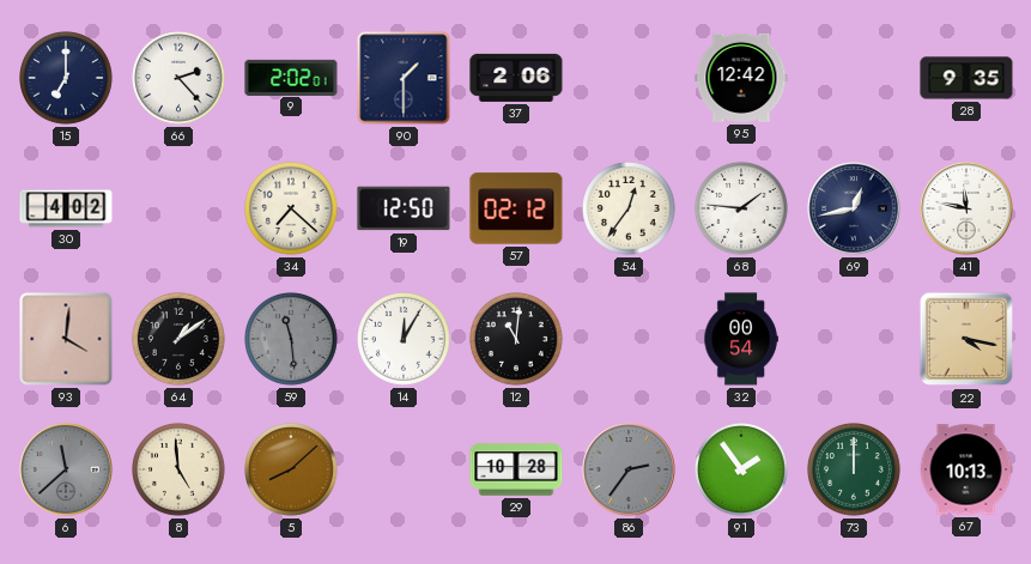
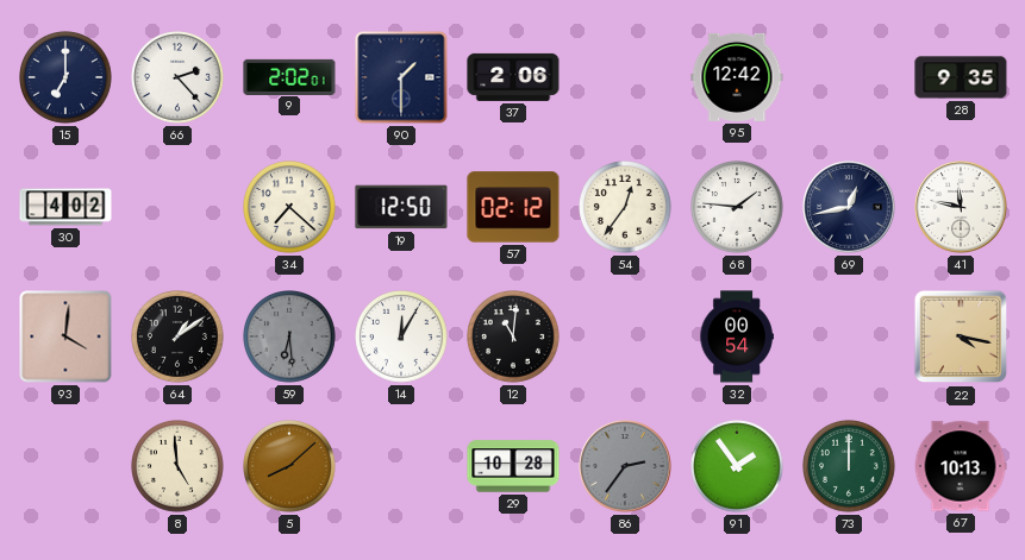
59: 11:29 -> 6:29 (290, 338)
6: 11:38 -> none (66, 469)
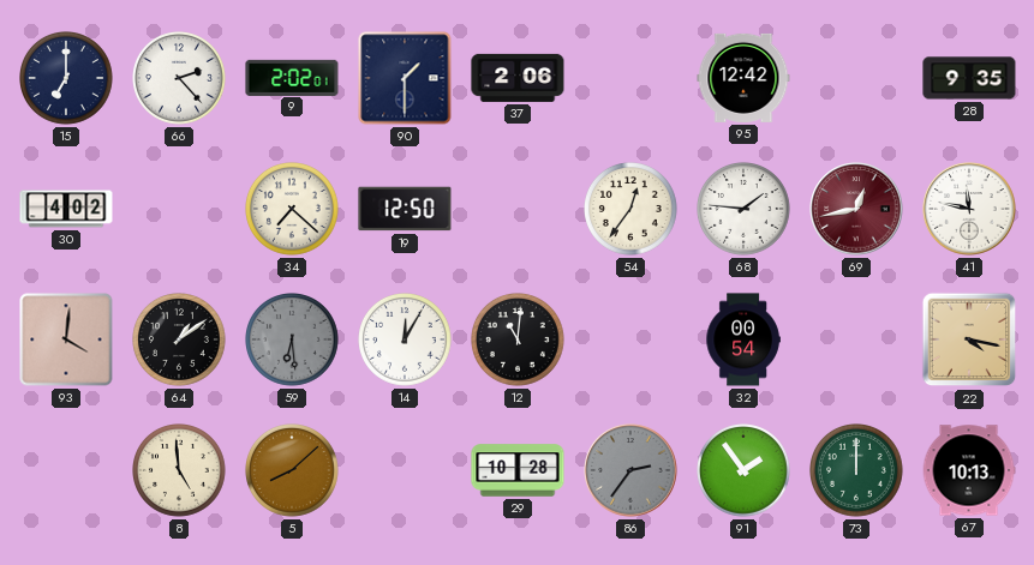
57: 02:12 -> none (513, 207)
69 dial: navy -> burgundy (856, 209)
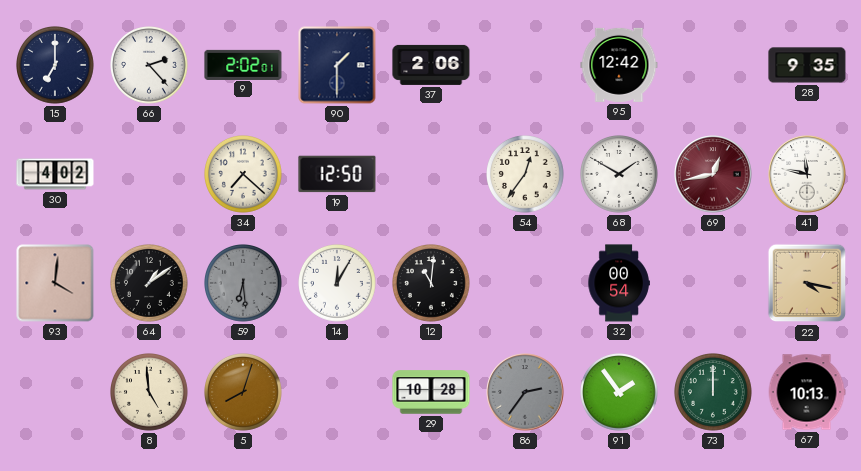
68: 1:46 -> 1:50 (620, 175)
5: 8:08 -> 8:03 (244, 393)
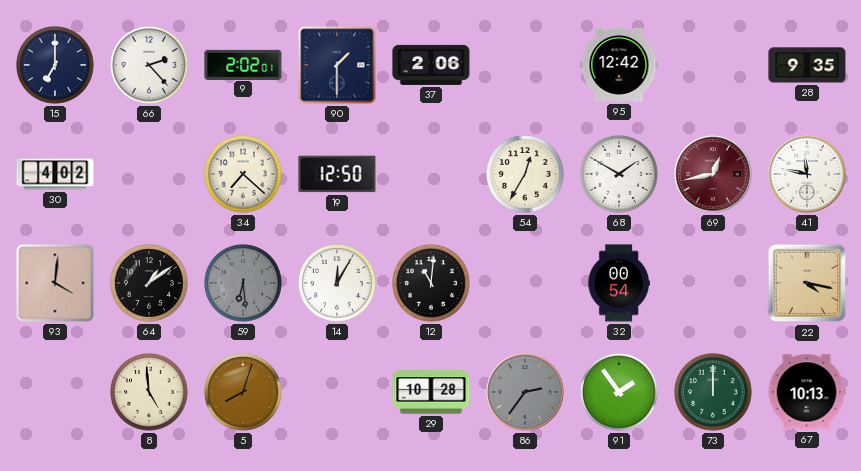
54: 12:36 -> 12:35 (526, 175)
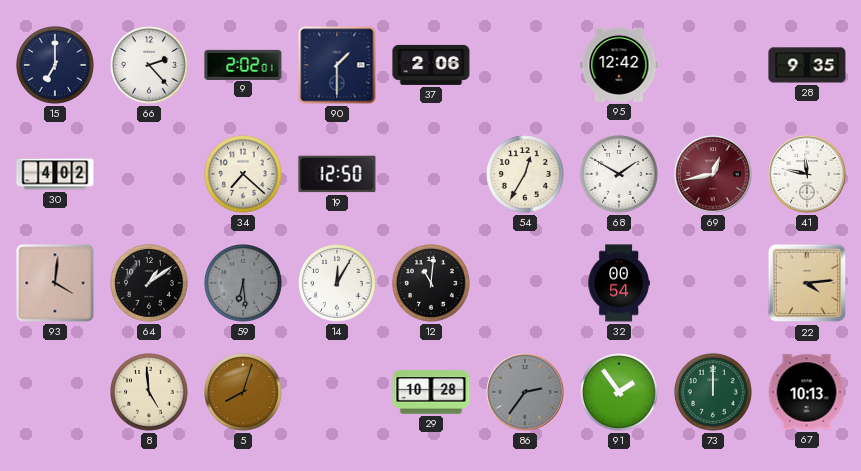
22: 4:17 -> 4:14 (807, 283)
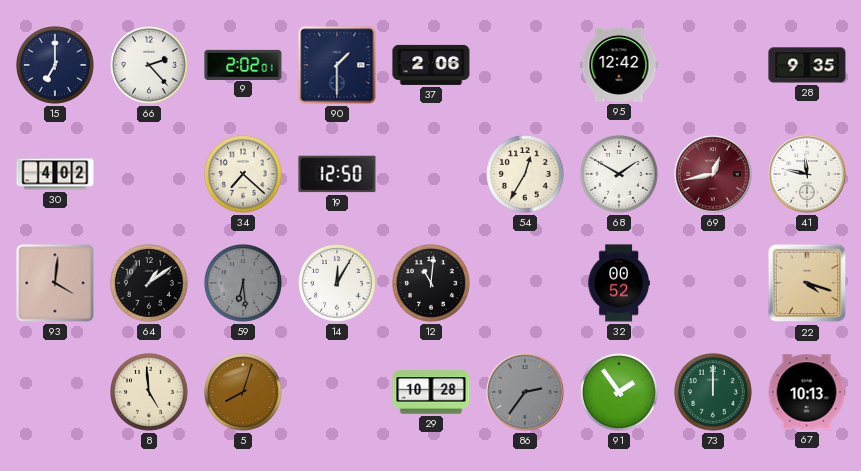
32: 00:54 -> 00:52 (619, 283)
22: 4:14 -> 4:18 (807, 283)
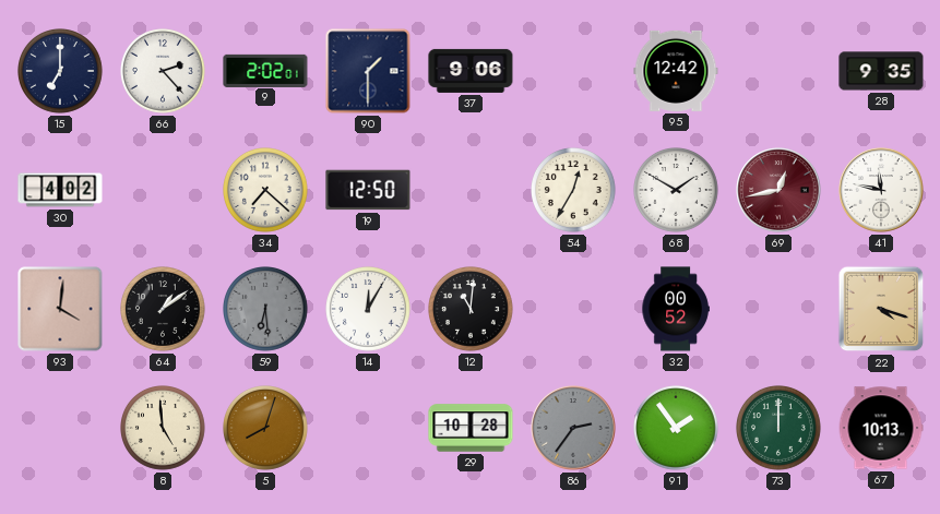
37: 2:06 -> 9:06 (471, 71)
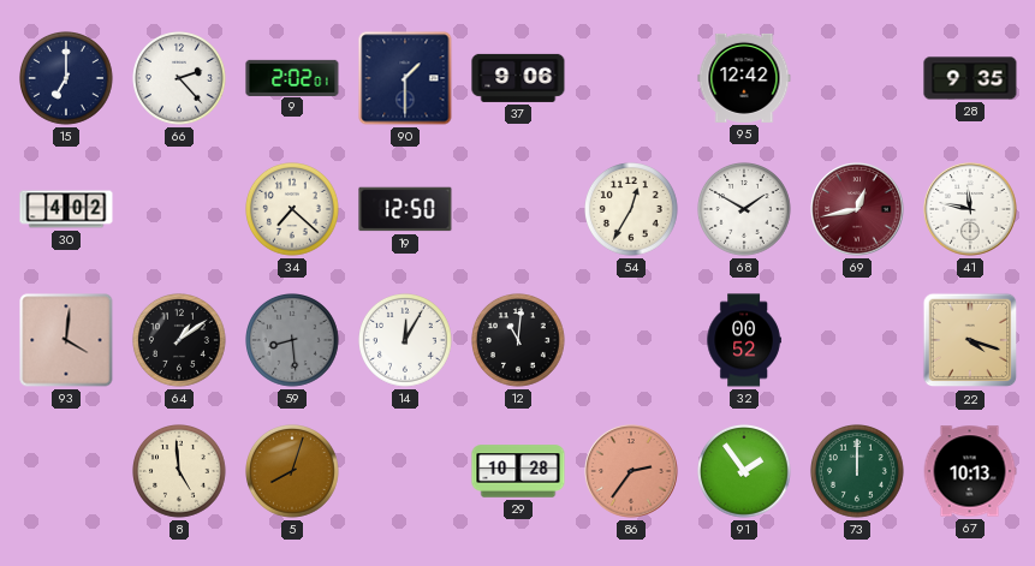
59: 6:29 -> 8:29 (293, 341)
86 dial: grey -> salmon (631, 471)
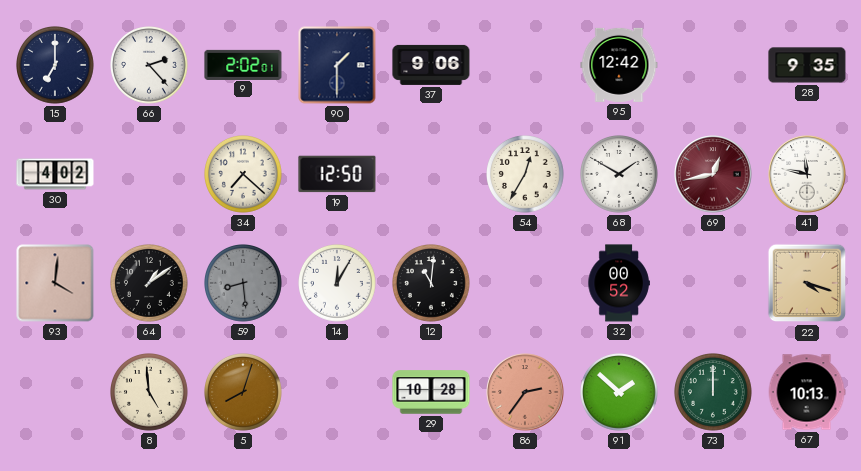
91: 1:54 -> 1:52 (620, 393)
